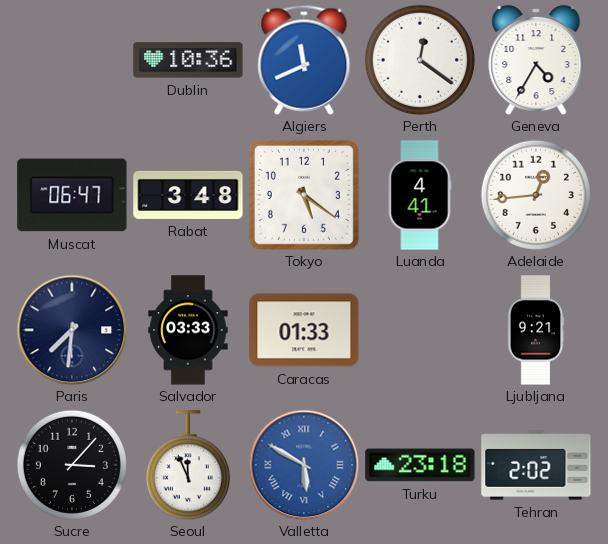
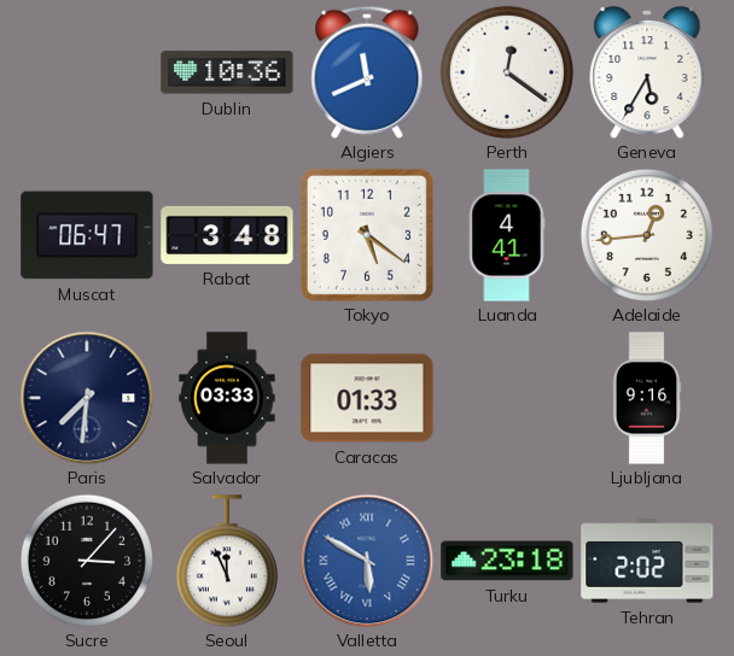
Geneva: 4:35 -> 5:35 (647, 72)
Ljubljana: 9:21 -> 9:16 (647, 398)
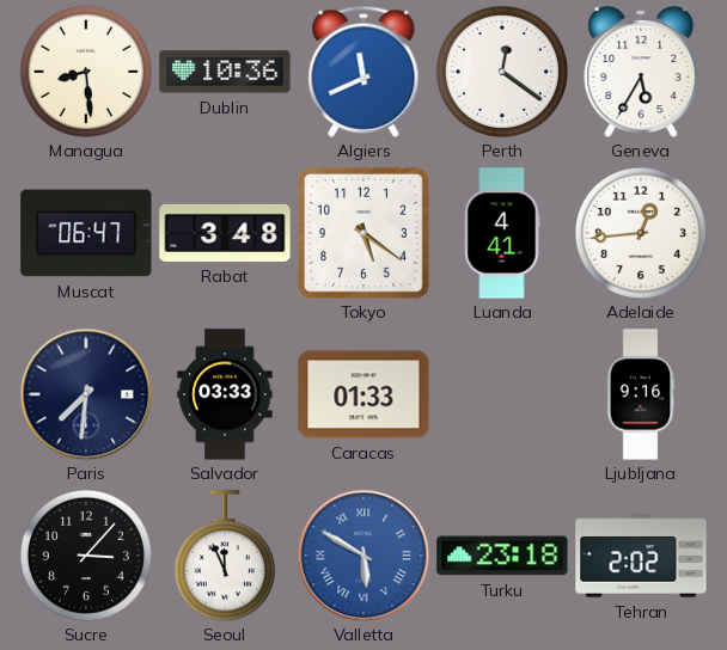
Managua: none -> 8:29 (86, 72)
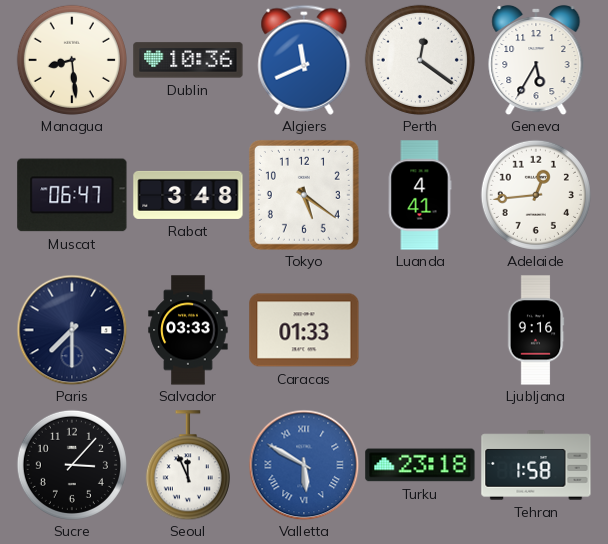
Paris: 7:31 -> 7:30 (72, 330)
Tehran: 2:02 -> 1:58 (536, 465)
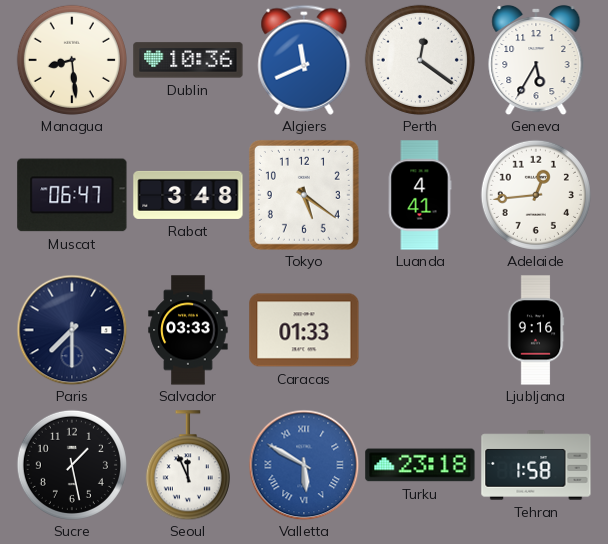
Sucre: 3:07 -> 1:28 (72, 465)
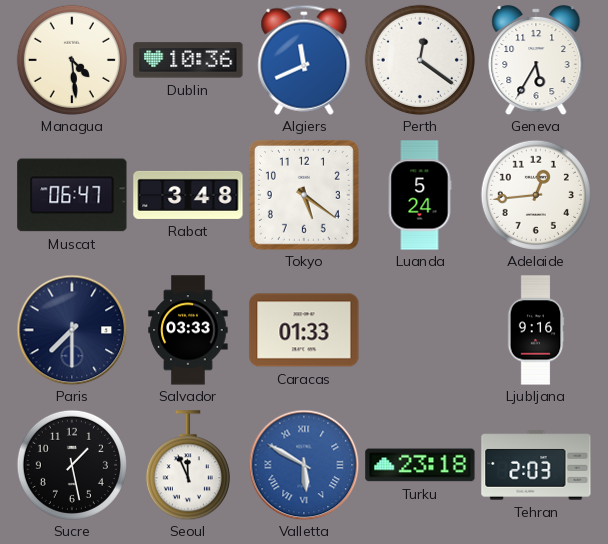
Managua: 8:29 -> 4:29 (72, 60)
Luanda: 4:41 -> 5:24 (420, 195)
Tehran: 1:58 -> 2:03 (536, 465)
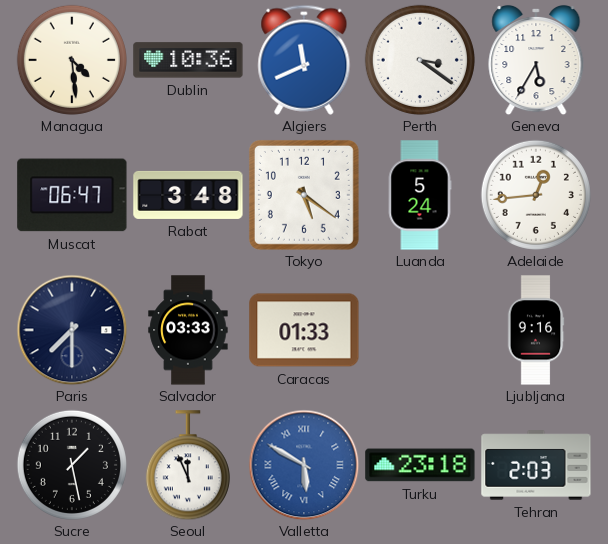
Perth: 12:21 -> 3:21 (420, 60)
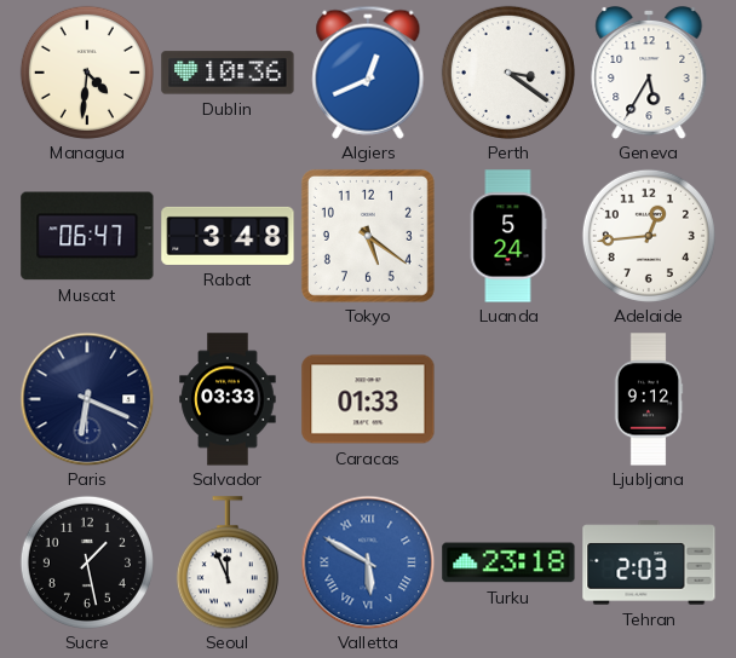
Managua: 4:29 -> 4:31 (87, 73)
Algiers: 11:41 -> 12:41 (368, 73)
Paris: 7:30 -> 6:19 (87, 399)
Ljubljana: 9:16 -> 9:12 (649, 399)
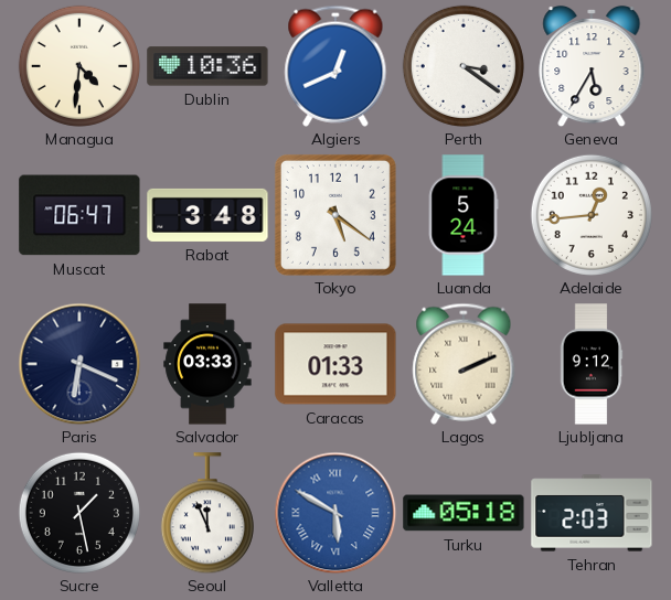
Lagos: none -> 2:11 (464, 364)
Turku: 23:18 -> 05:18 (464, 513)
